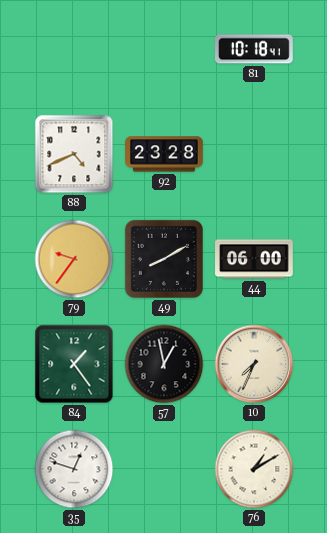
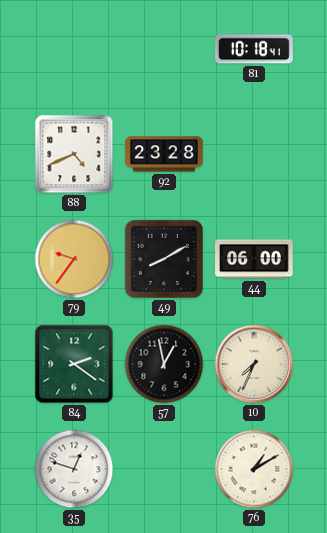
84: 1:24 -> 2:21 (74, 364)
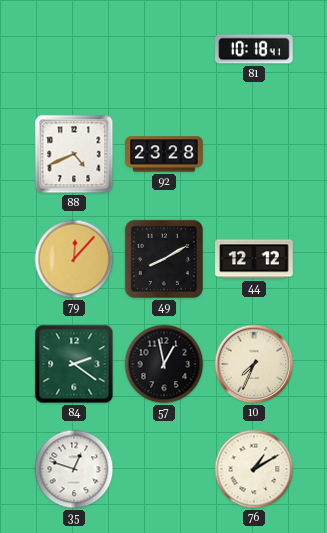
79: 9:36 -> 12:07 (74, 259)
44: 06:00 -> 12:12 (254, 259)
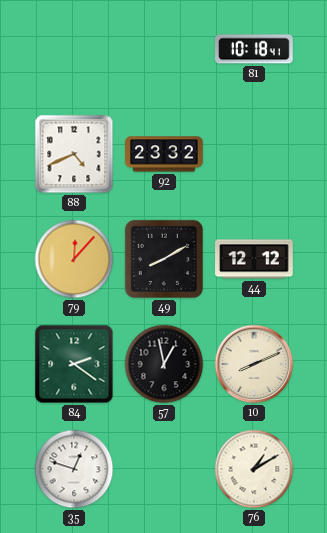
92: 23:28 -> 23:32 (164, 154)
10: 7:34 -> 8:11 (254, 364)
